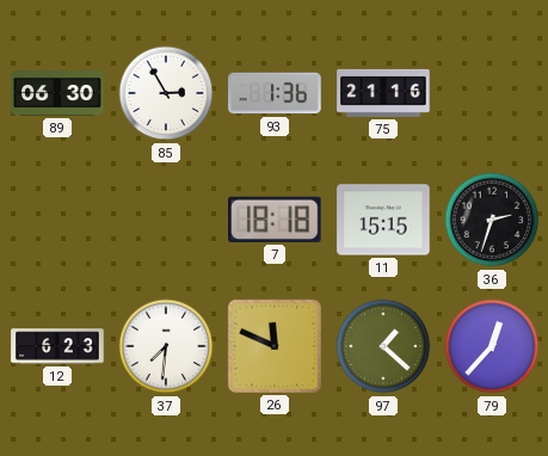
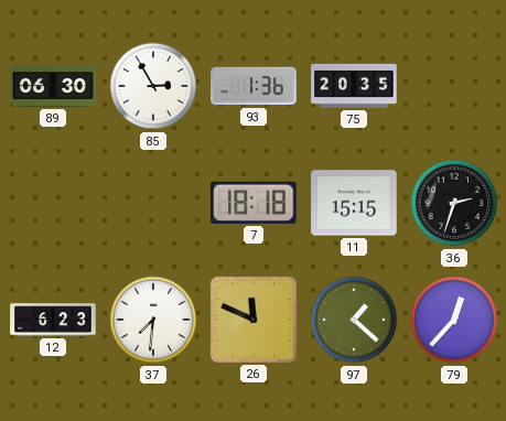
75: 21:16 -> 20:35 (354, 86)
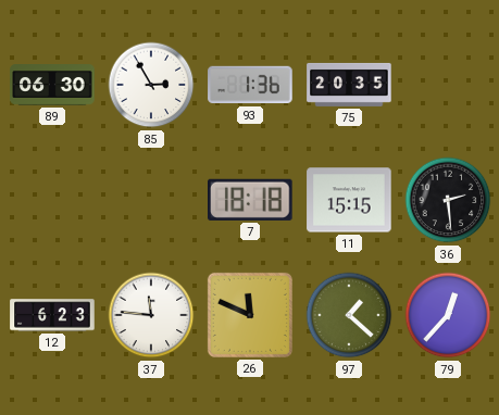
36: 2:33 -> 2:29 (448, 200)
37: 7:31 -> 11:46 (151, 315)
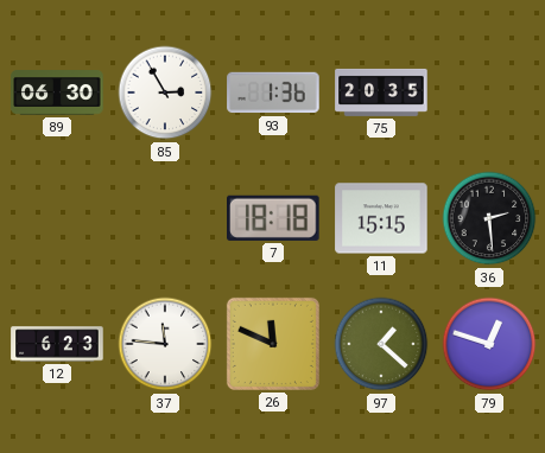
79: 12:37 -> 12:48 (489, 344)
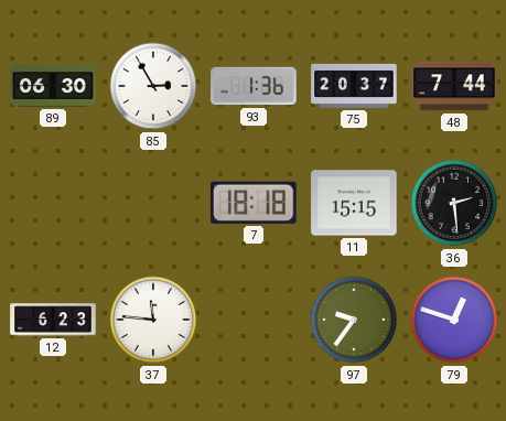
75: 20:35 -> 20:37 (354, 86)
48: none -> 7:44 (454, 86)
26: 11:49 -> none (273, 344)
97: 1:22 -> 9:36 (354, 320)
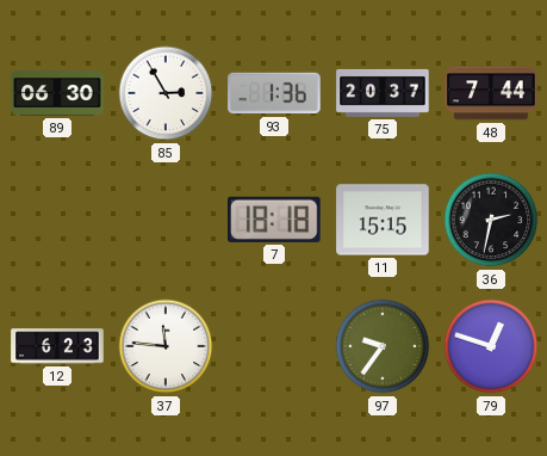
36: 2:29 -> 2:32 (491, 220)
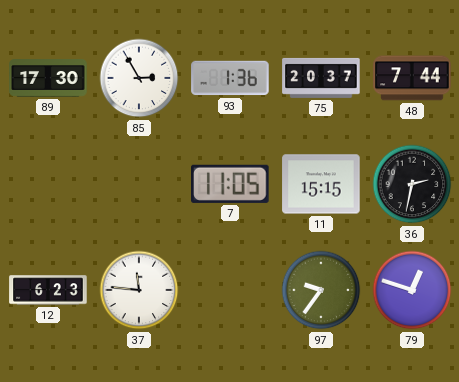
89: 06:30 -> 17:30 (48, 78)
7: 18:18 -> 11:05 (231, 184)
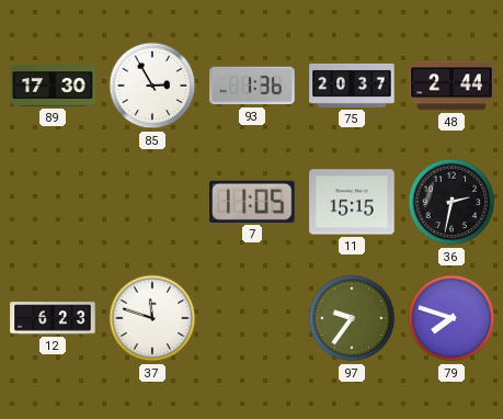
48: 7:44 -> 2:44 (451, 86)
37: 11:46 -> 11:48 (152, 318)
79: 12:48 -> 7:48 (451, 318)
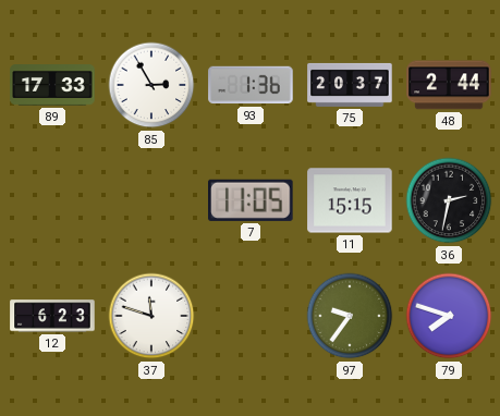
89: 17:30 -> 17:33 (52, 85)
